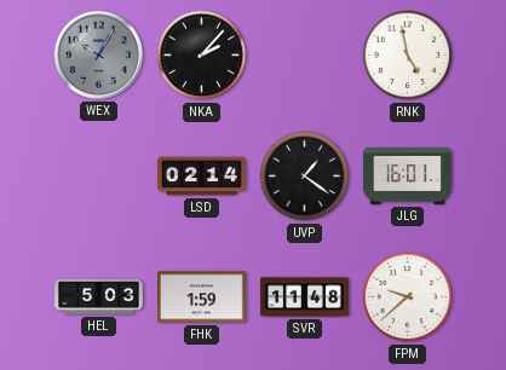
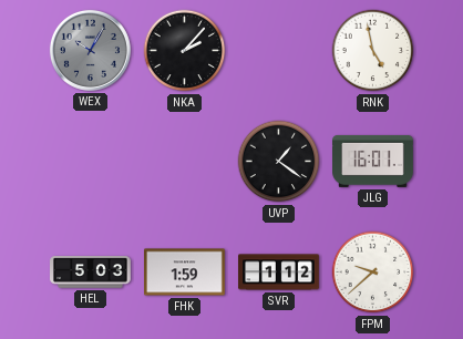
LSD: 02:14 -> none (202, 177)
SVR: 11:48 -> 1:12 (279, 273)
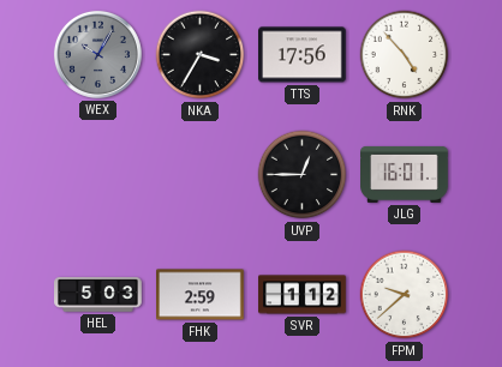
NKA: 2:07 -> 3:35 (201, 55)
TTS: none -> 17:56 (303, 55)
RNK: 4:58 -> 4:53 (405, 55)
UVP: 1:21 -> 12:45 (303, 175)
FHK: 1:59 -> 2:59 (201, 295)
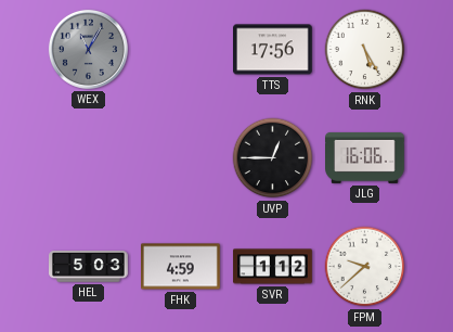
WEX: 10:05 -> 11:05 (88, 49)
NKA: 3:35 -> none (201, 55)
RNK: 4:53 -> 5:25 (365, 50)
JLG: 16:01 -> 16:06 (365, 157)
FHK: 2:59 -> 4:59 (181, 267)
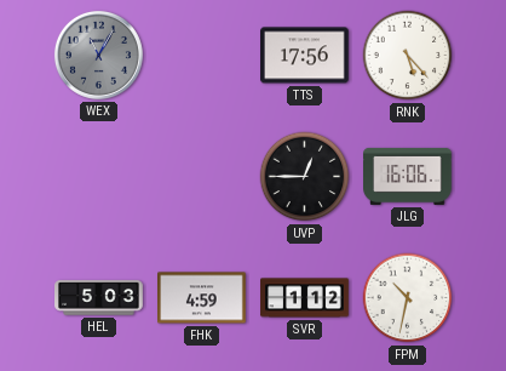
RNK: 5:25 -> 5:23 (408, 56)
FPM: 9:38 -> 10:32 (408, 298)
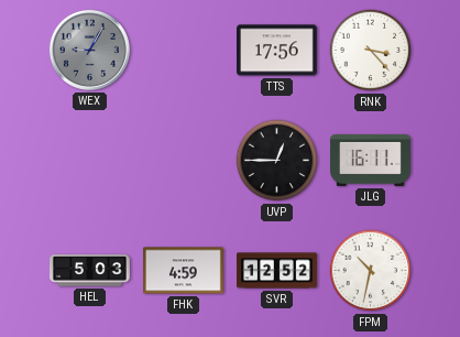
WEX: 11:05 -> 9:05 (89, 50)
RNK: 5:23 -> 3:23 (371, 51)
JLG: 16:06 -> 16:11 (371, 160)
SVR: 1:12 -> 12:52 (277, 271)
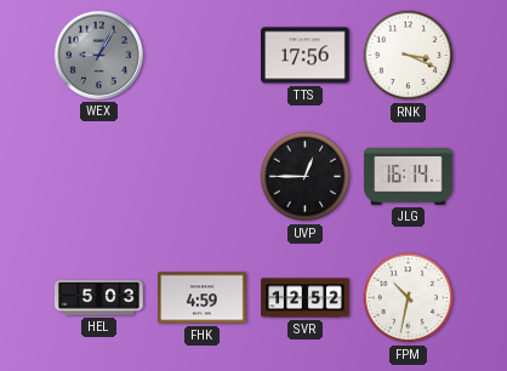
RNK: 3:23 -> 3:19 (409, 56)
JLG: 16:11 -> 16:14 (409, 176)
